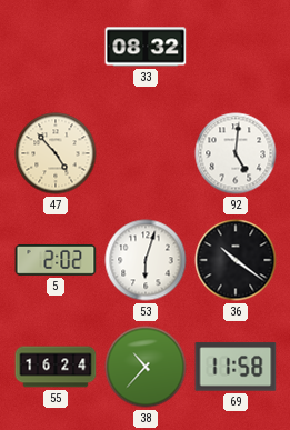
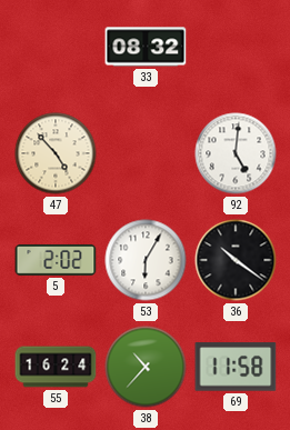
53: 6:03 -> 6:05 (146, 260)
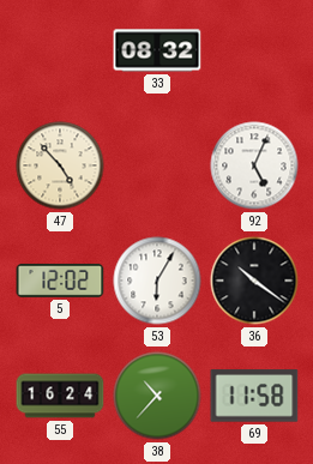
92: 5:01 -> 5:04 (254, 165)
5: 2:02 -> 12:02 (60, 281)
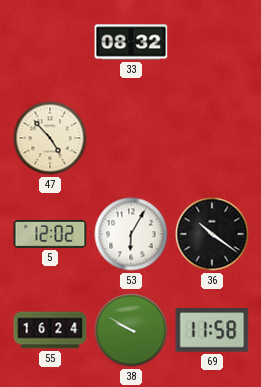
92: 5:04 -> none (254, 165)
38: 10:37 -> 9:50 (131, 330)
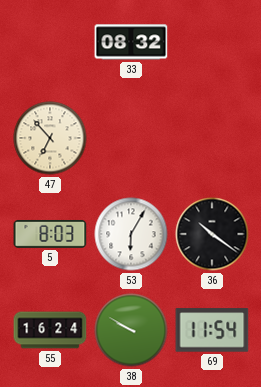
47: 4:53 -> 6:53 (50, 138)
5: 12:02 -> 8:03 (50, 234)
69: 11:58 -> 11:54 (212, 330)
